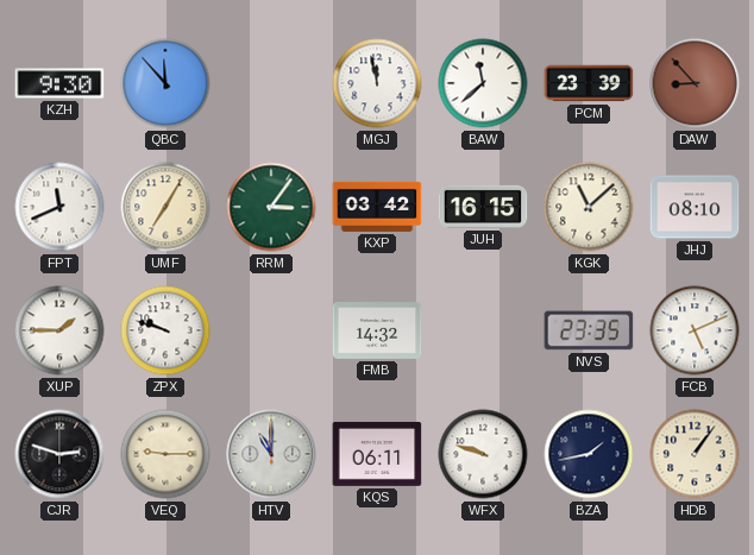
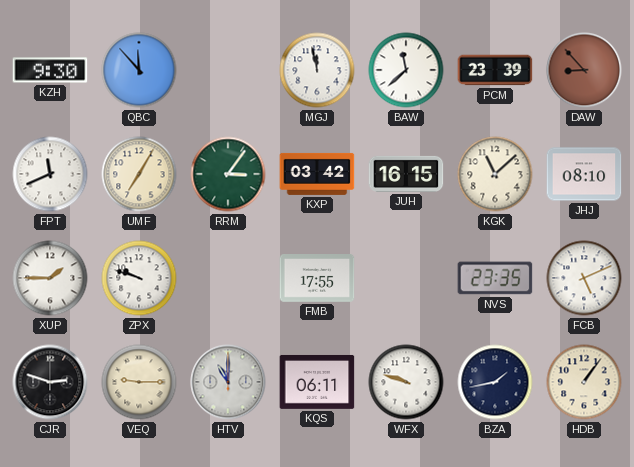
FMB: 14:32 -> 17:55 (317, 279)
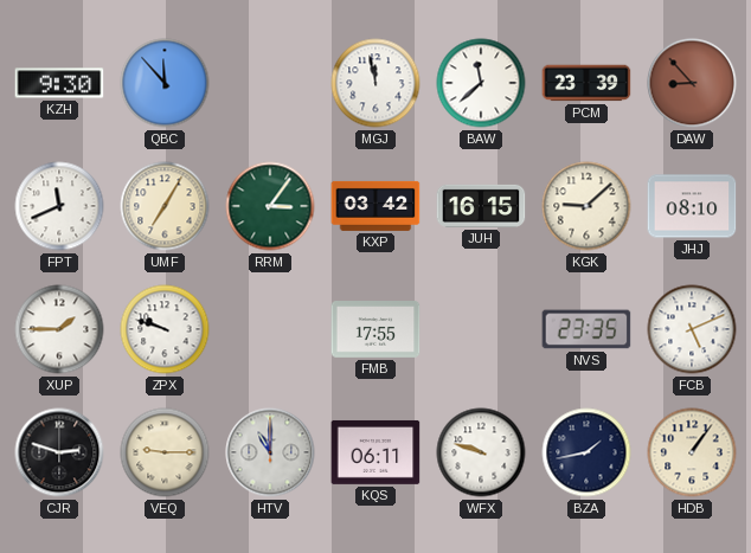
KGK: 11:08 -> 9:08 (586, 206)
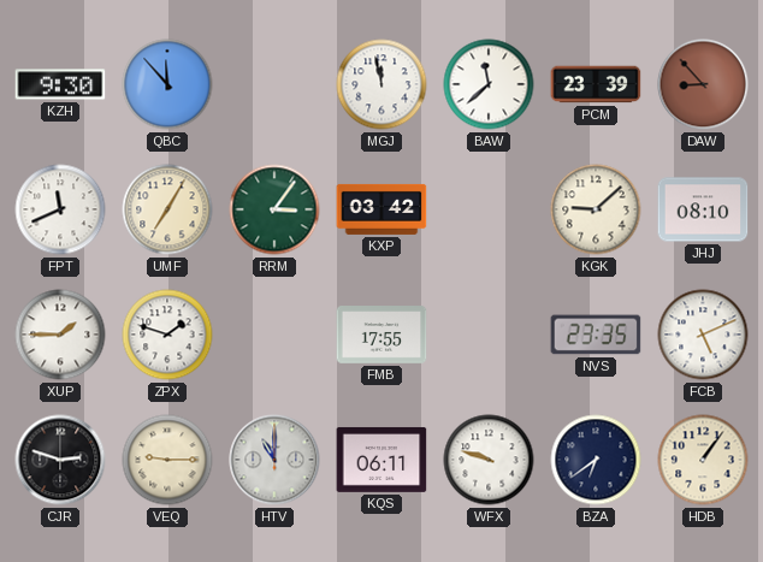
JUH: 16:15 -> none (481, 206)
ZPX: 9:48 -> 1:48 (167, 335)
BZA: 1:43 -> 6:39 (596, 460)
